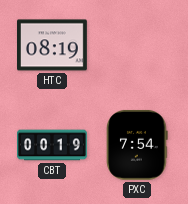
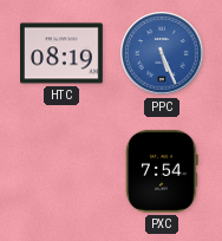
PPC: none -> 5:26 (162, 53)
CBT: 00:19 -> none (53, 145)
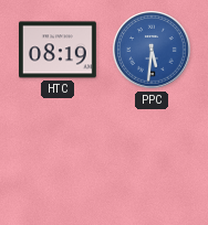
PPC: 5:26 -> 5:31 (152, 50)
PXC: 7:54 -> none (162, 171)
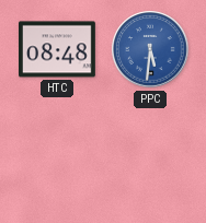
HTC: 08:19 -> 08:48 (58, 49)
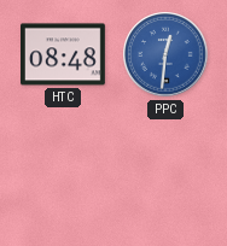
PPC: 5:31 -> 12:31 (165, 54)
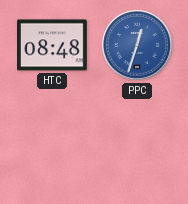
PPC: 12:31 -> 12:33 (137, 45)
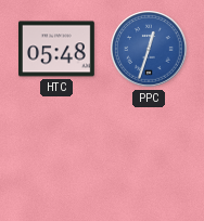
HTC: 08:48 -> 05:48 (58, 49)
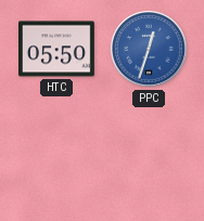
HTC: 05:48 -> 05:50 (58, 49)
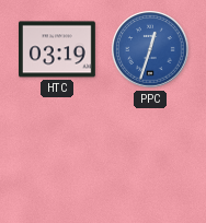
HTC: 05:50 -> 03:19 (58, 49)
